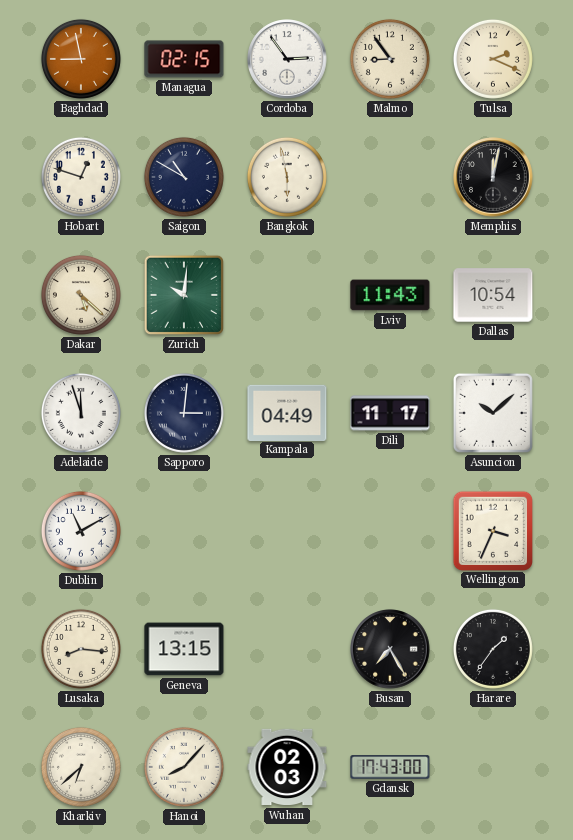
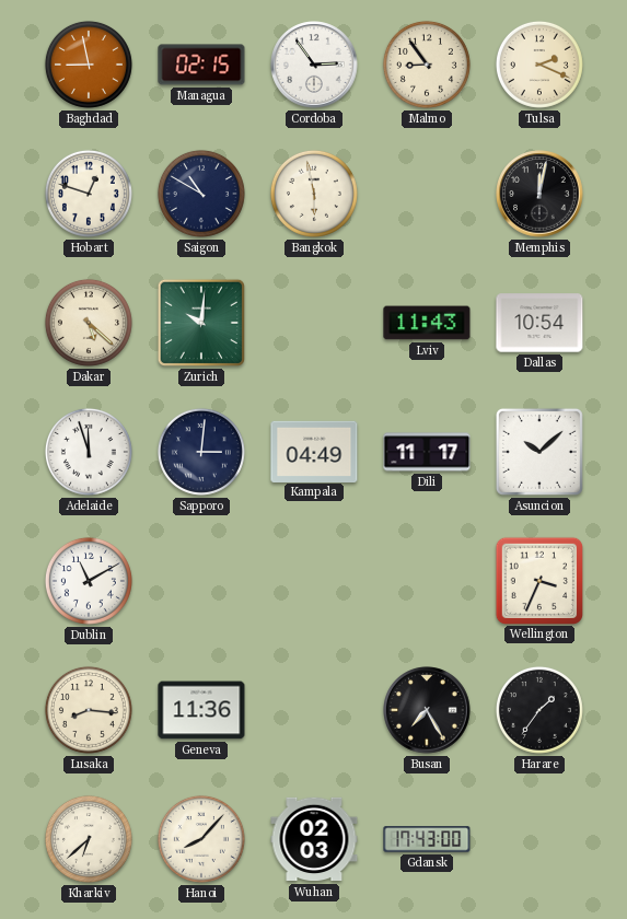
Geneva: 13:15 -> 11:36 (201, 710)
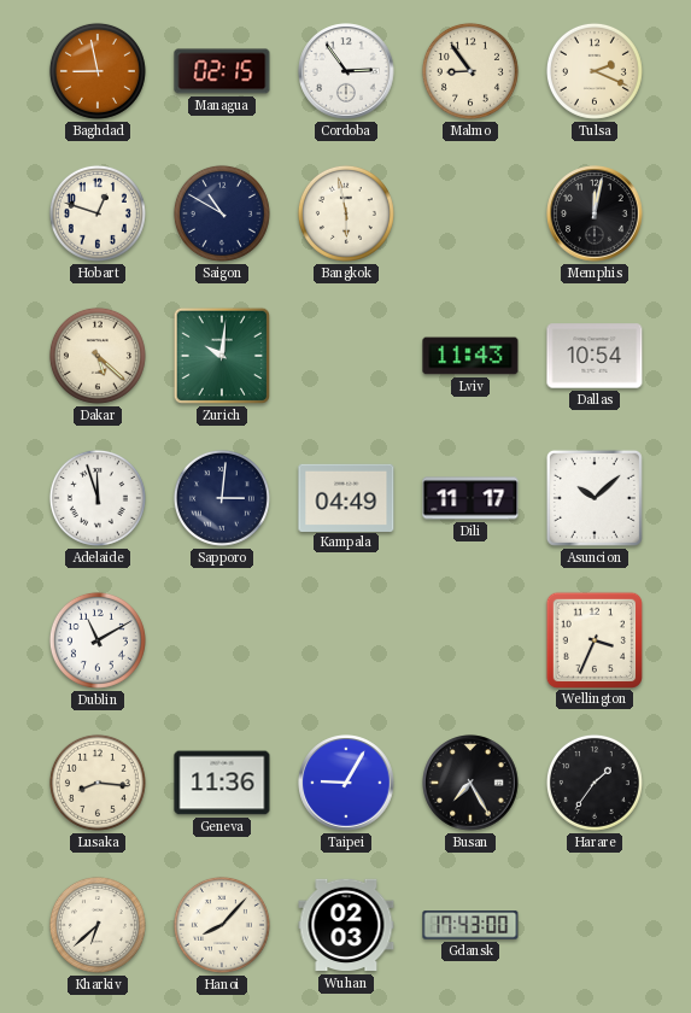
Taipei: none -> 9:05 (346, 783)
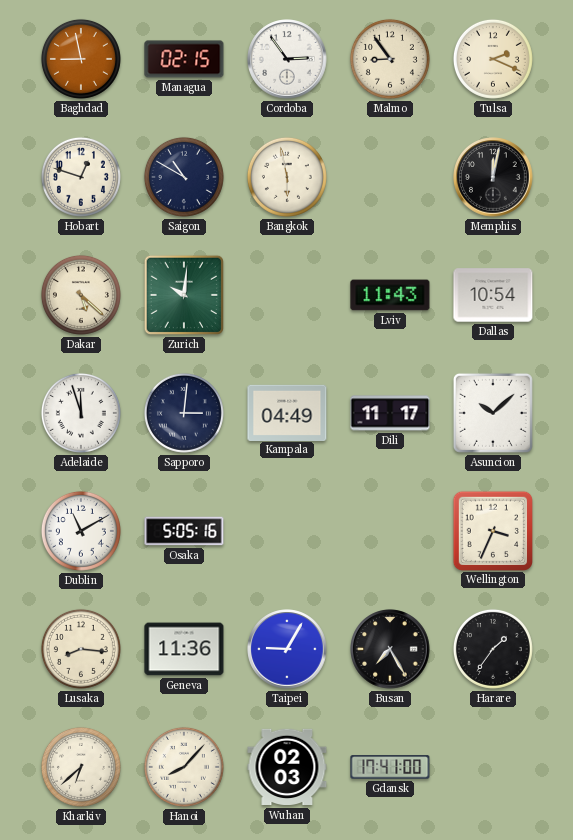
Osaka: none -> 5:05 (184, 531)
Gdansk: 17:43 -> 17:41 (390, 767)
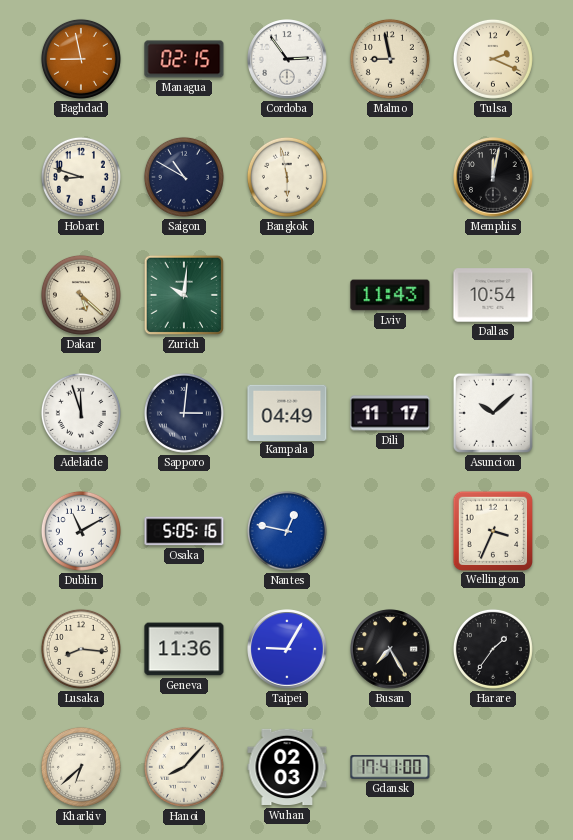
Malmo: 8:54 -> 8:58 (390, 59)
Hobart: 12:48 -> 8:48 (81, 177)
Nantes: none -> 12:47 (287, 531)
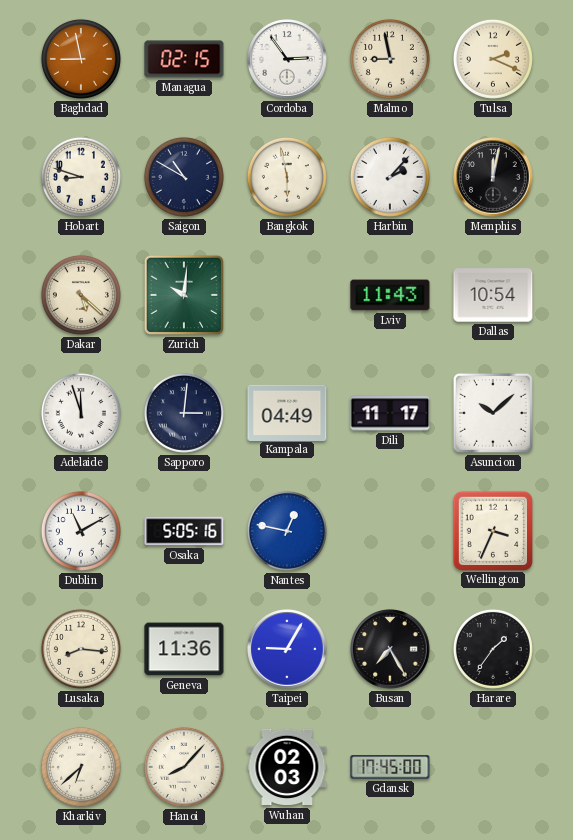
Harbin: none -> 2:07 (390, 177)
Gdansk: 17:41 -> 17:45 (390, 767)
